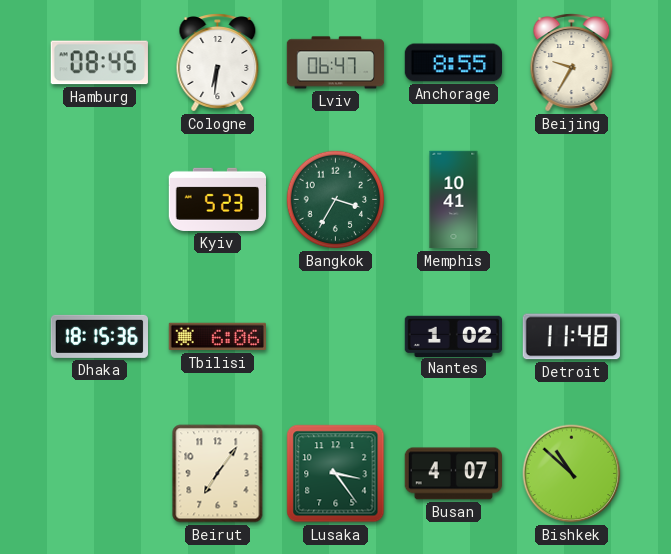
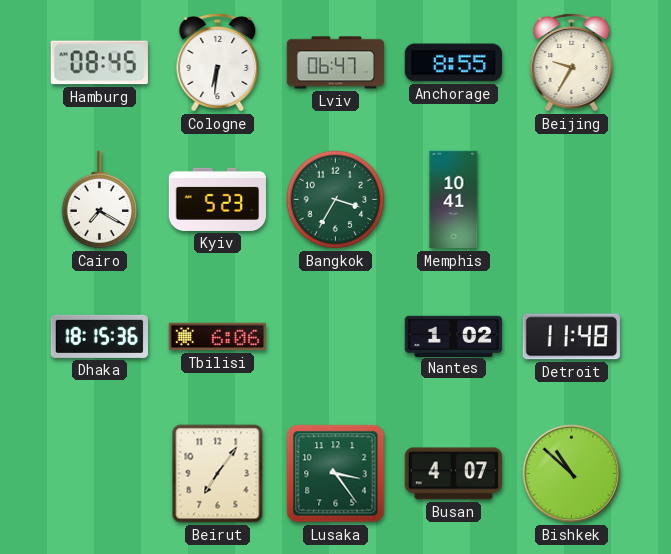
Cairo: none -> 7:20 (99, 200)
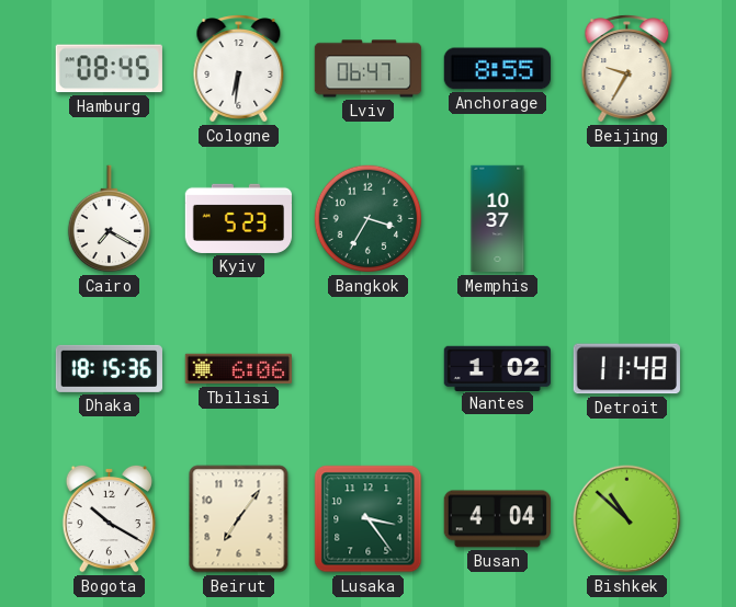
Memphis: 10:41 -> 10:37 (498, 219)
Bogota: none -> 10:20 (109, 518)
Busan: 4:07 -> 4:04 (497, 519)
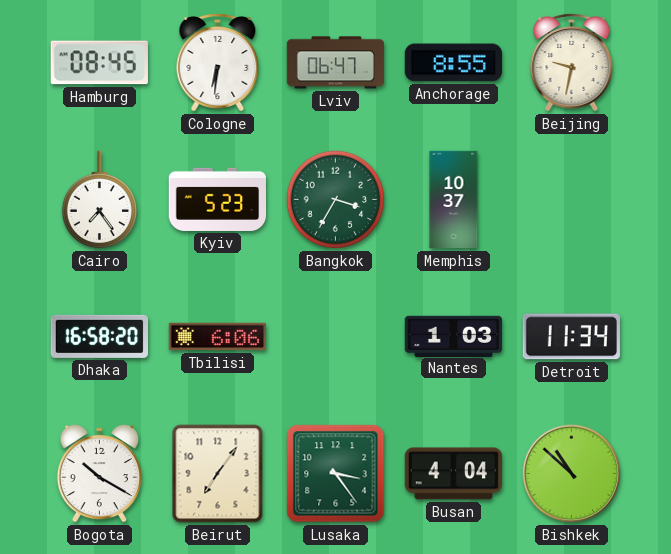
Beijing: 9:35 -> 9:32 (572, 63)
Cairo: 7:20 -> 7:24 (99, 200)
Dhaka: 18:15 -> 16:58 (99, 336)
Nantes: 1:02 -> 1:03 (453, 336)
Detroit: 11:48 -> 11:34 (571, 337)
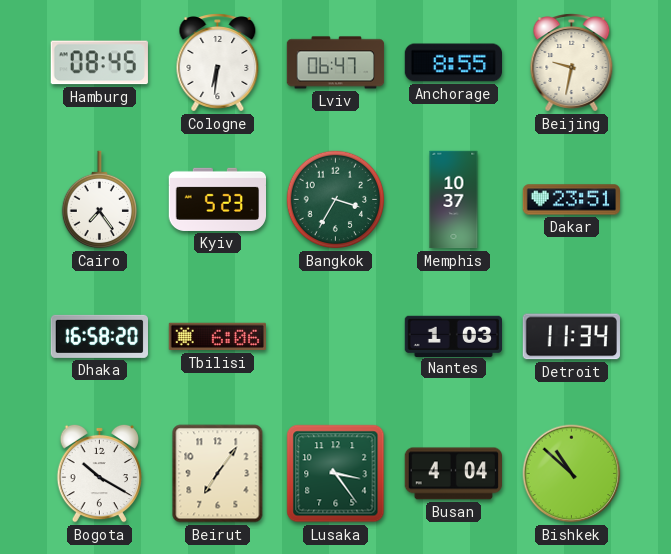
Dakar: none -> 23:51 (572, 200)
